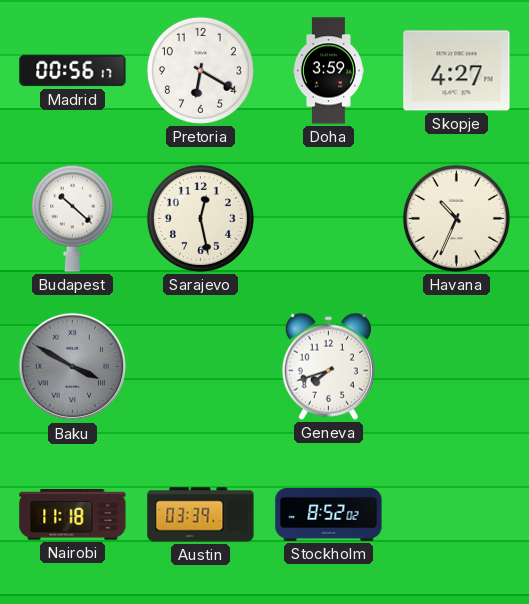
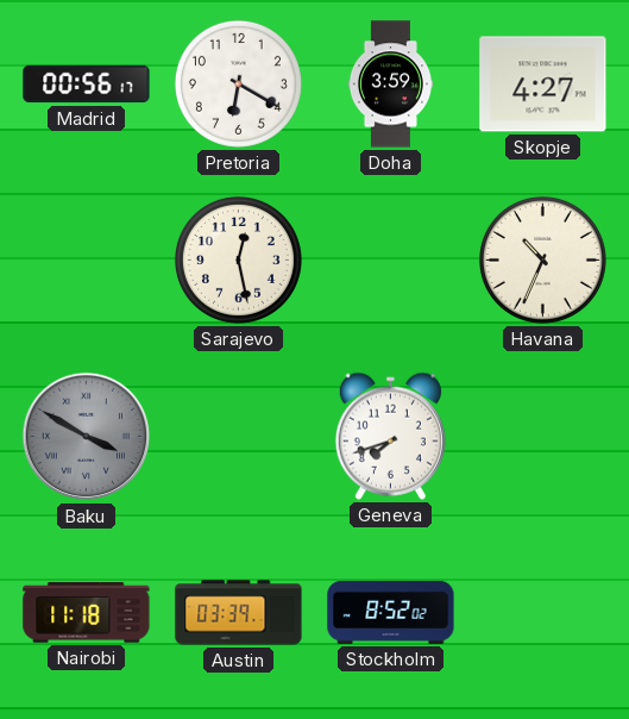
Budapest: 10:22 -> none (72, 218)
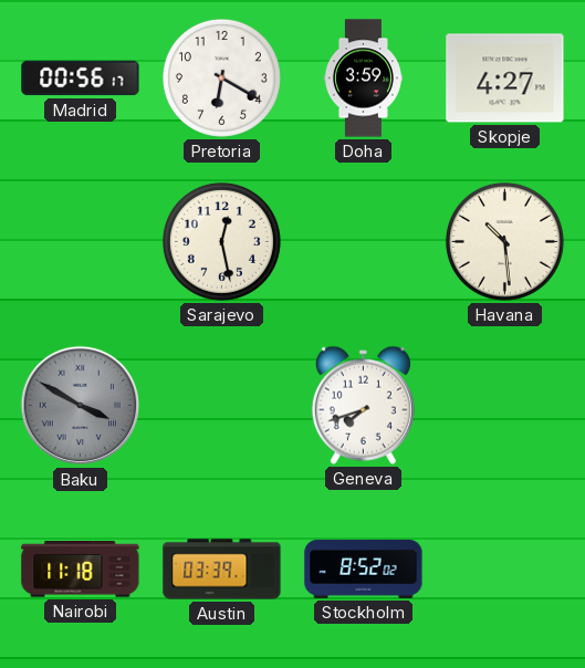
Havana: 10:34 -> 10:29 (504, 241)
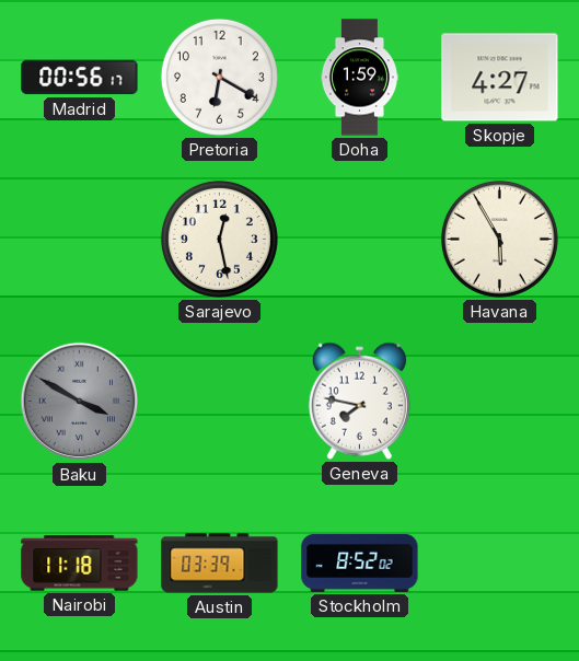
Doha: 3:59 -> 1:59 (359, 78)
Havana: 10:29 -> 5:55 (499, 239)
Geneva: 7:42 -> 7:47 (359, 401)
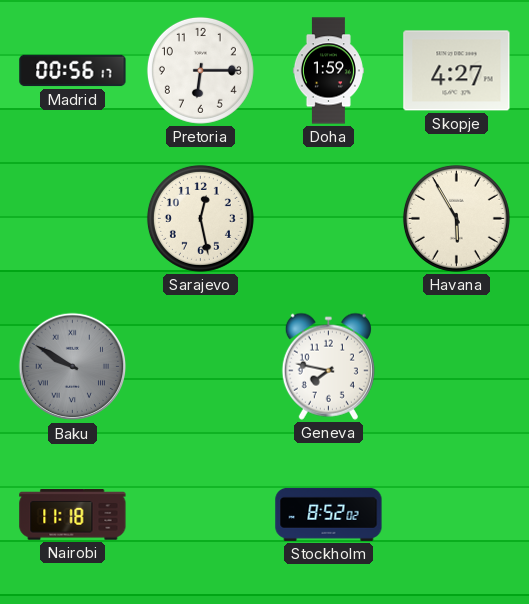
Pretoria: 6:20 -> 6:15 (200, 70)
Baku: 3:50 -> 9:50 (73, 367)
Austin: 03:39 -> none (220, 564)
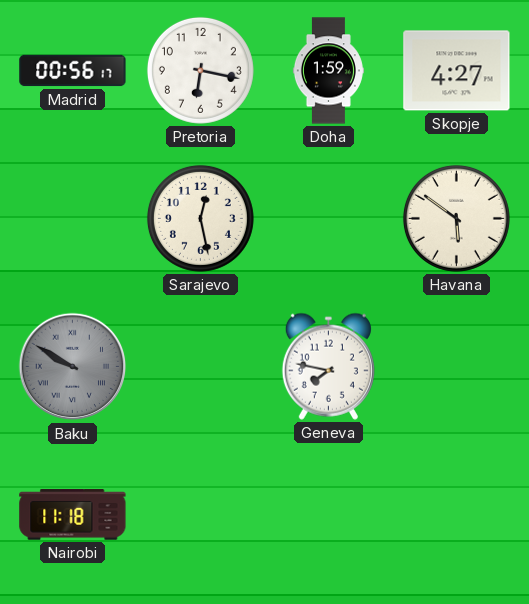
Pretoria: 6:15 -> 6:17 (200, 70)
Havana: 5:55 -> 5:51 (456, 218)
Stockholm: 8:52 -> none (329, 514)
